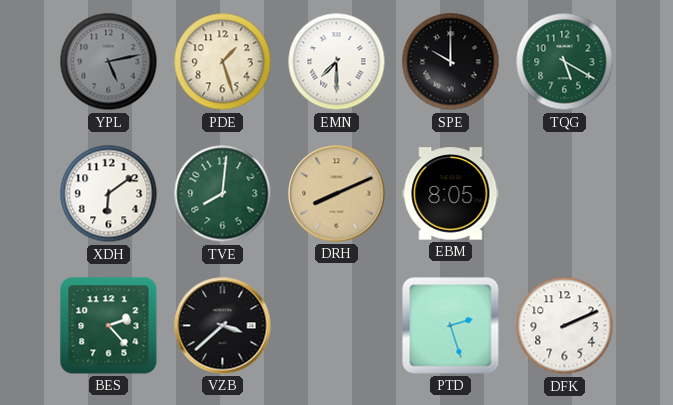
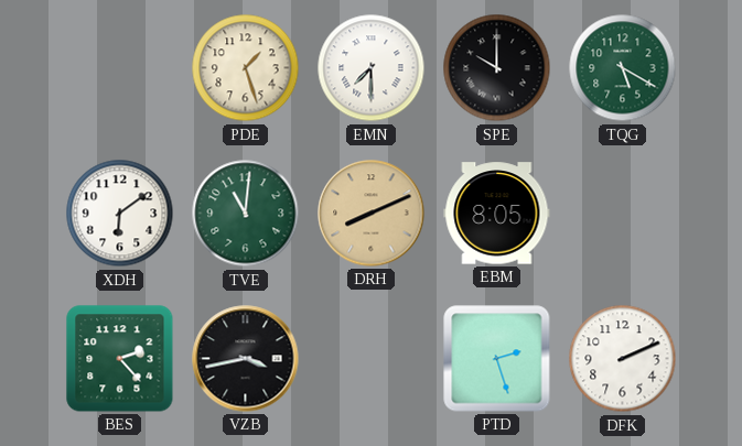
YPL: 5:13 -> none (109, 62)
TVE: 8:01 -> 11:01 (246, 214)
VZB: 3:38 -> 3:43 (246, 359)
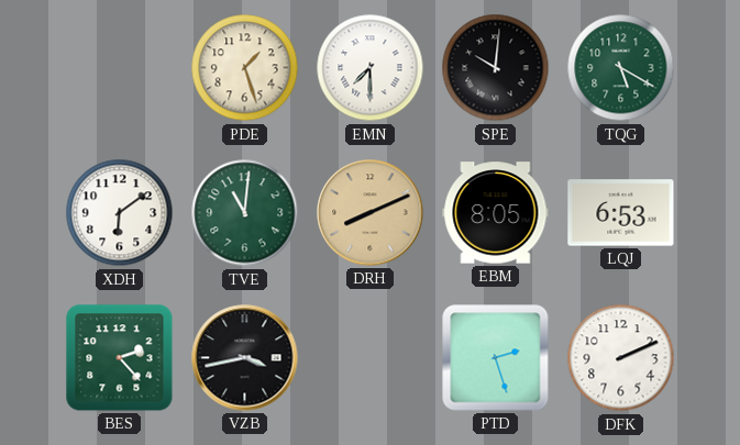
SPE: 10:00 -> 10:01 (496, 68)
LQJ: none -> 6:53 (621, 213)
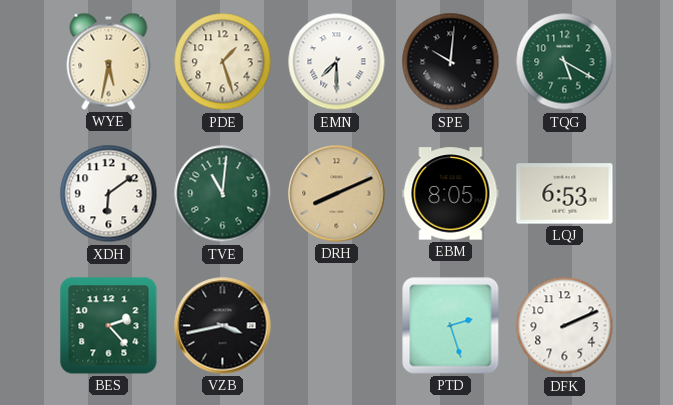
WYE: none -> 5:32 (109, 61)
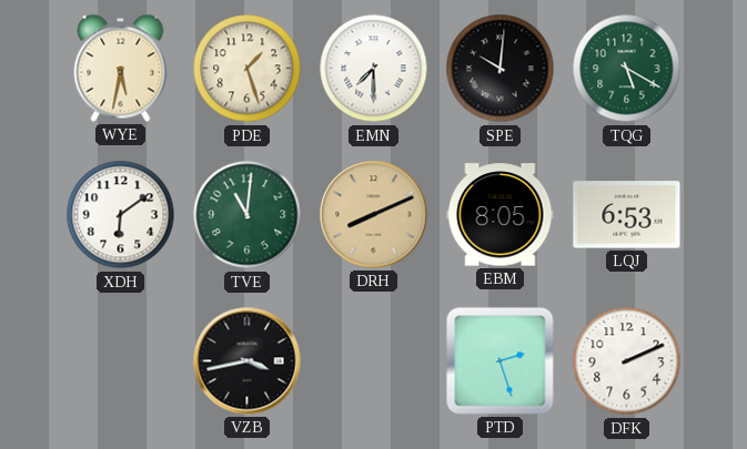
BES: 2:23 -> none (109, 326)
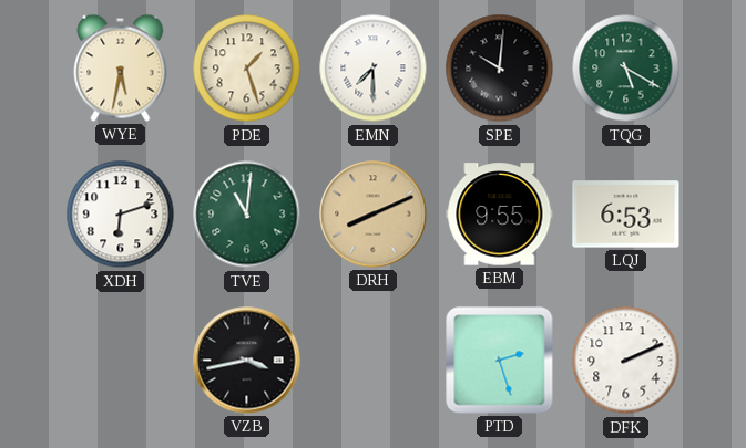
XDH: 6:09 -> 6:12 (121, 215)
EBM: 8:05 -> 9:55 (500, 215)
